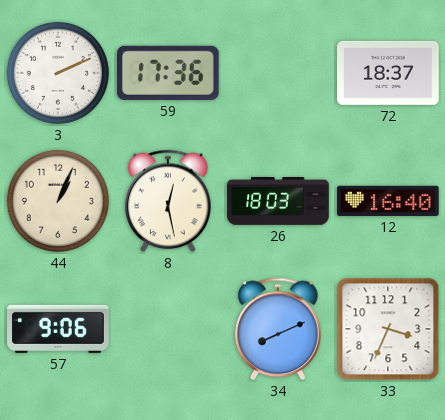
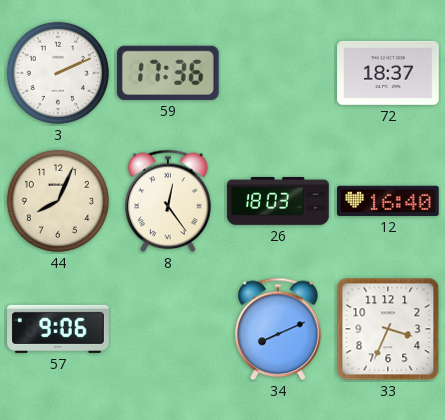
44: 1:04 -> 8:04 (58, 201)
8: 12:28 -> 12:24 (168, 201)
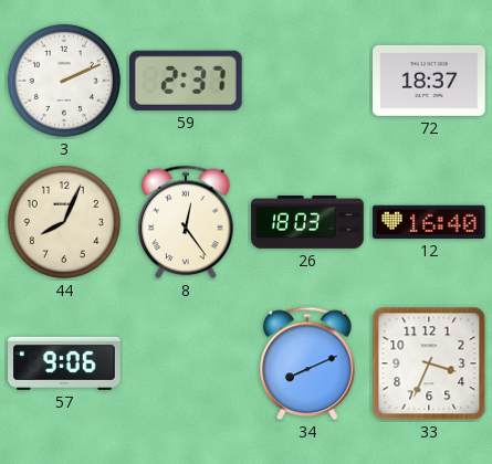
59: 17:36 -> 2:37 (187, 81)
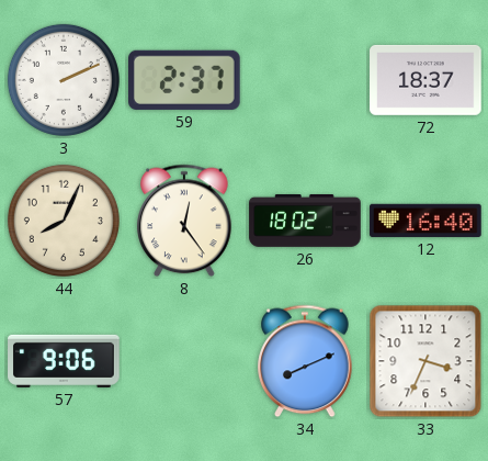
26: 18:03 -> 18:02 (305, 222)
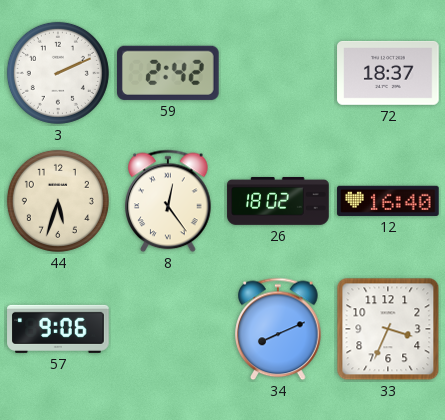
59: 2:37 -> 2:42 (169, 73)
44: 8:04 -> 5:33 (58, 201)
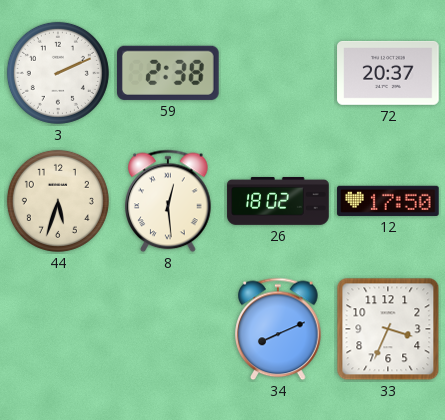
59: 2:42 -> 2:38 (169, 73)
72: 18:37 -> 20:37 (388, 73)
8: 12:24 -> 12:29 (168, 201)
12: 16:40 -> 17:50 (388, 201)
57: 9:06 -> none (58, 329)
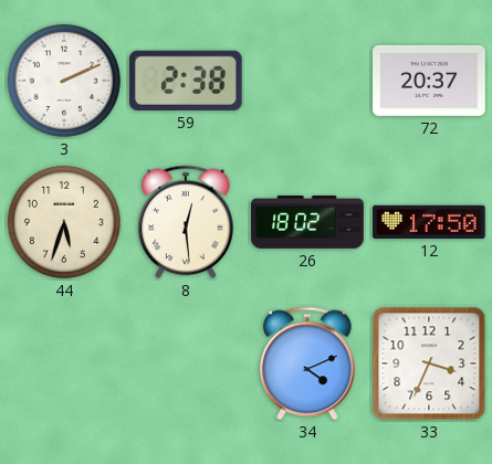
34: 8:11 -> 4:11 (307, 363)
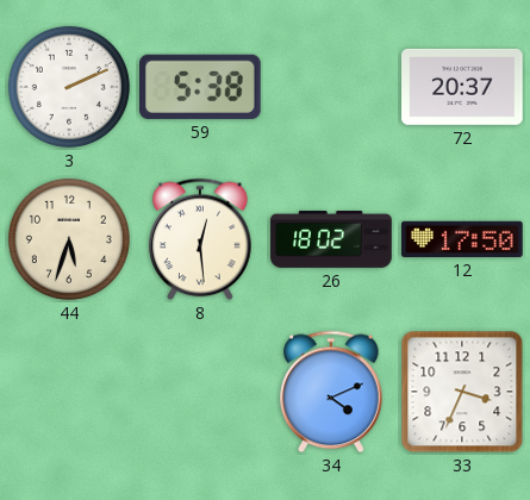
59: 2:38 -> 5:38 (201, 87)
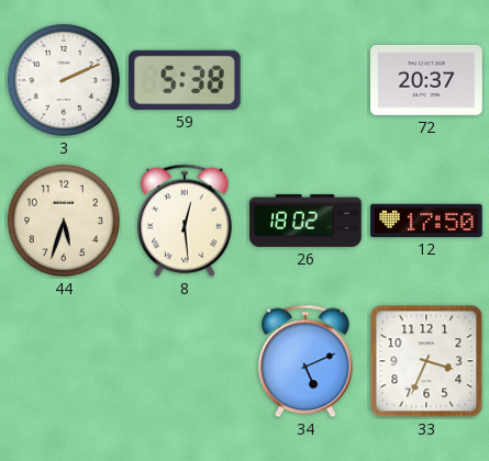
34: 4:11 -> 5:11 (305, 361)
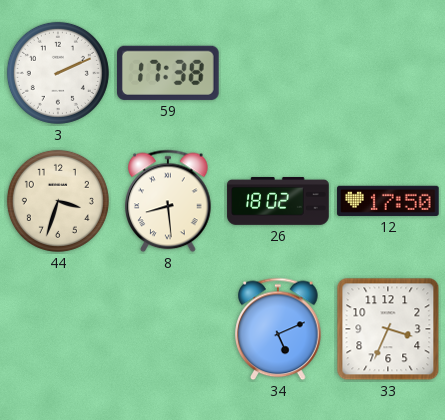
59: 5:38 -> 17:38 (169, 73)
72: 20:37 -> none (426, 80)
44: 5:33 -> 3:33 (58, 201)
8: 12:29 -> 8:29 (168, 201)
